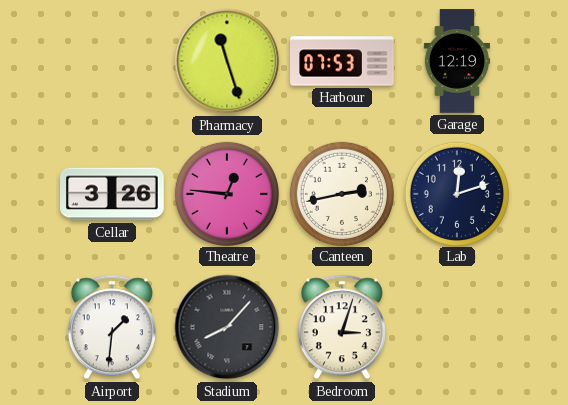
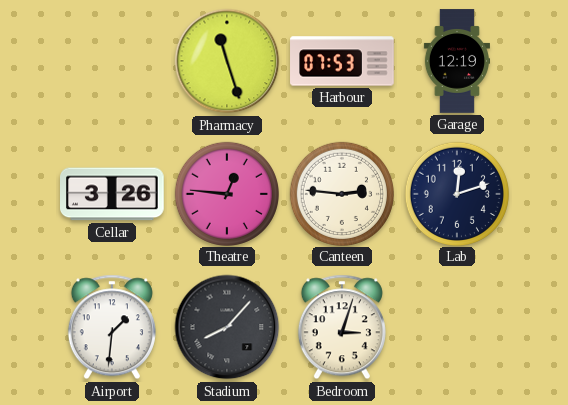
Canteen: 2:43 -> 2:46 (341, 193)
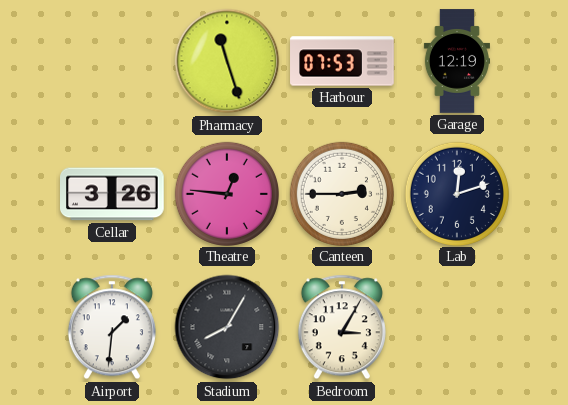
Canteen: 2:46 -> 2:45 (341, 193)
Stadium: 8:07 -> 8:05 (227, 327)
Bedroom: 3:03 -> 3:05 (342, 327)
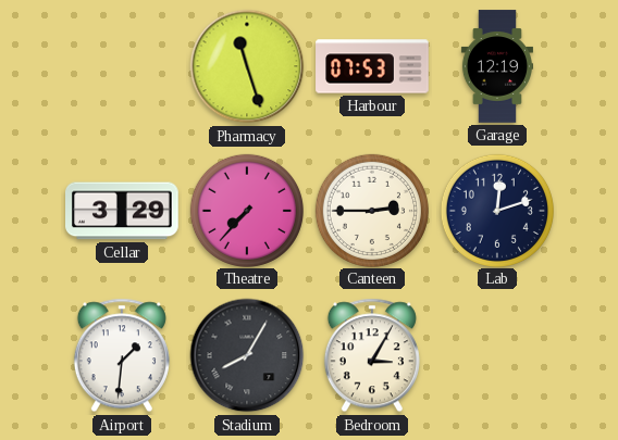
Cellar: 3:26 -> 3:29 (123, 211)
Theatre: 12:46 -> 7:37 (246, 210)
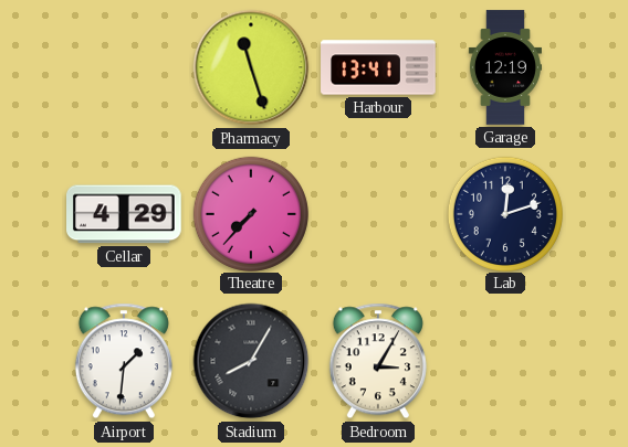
Harbour: 07:53 -> 13:41 (378, 67)
Cellar: 3:29 -> 4:29 (125, 214)
Canteen: 2:45 -> none (371, 210)
